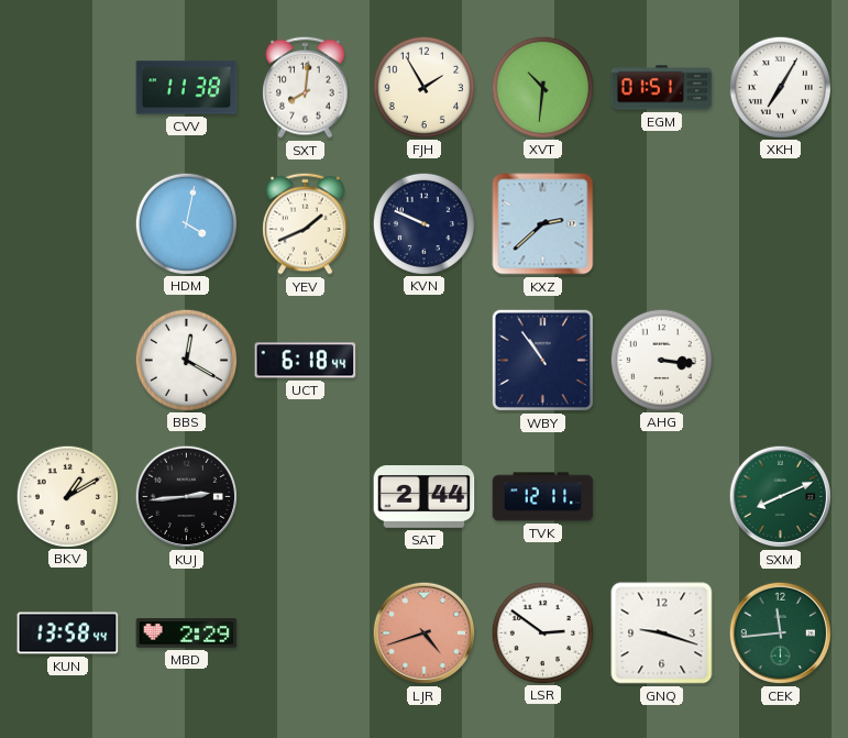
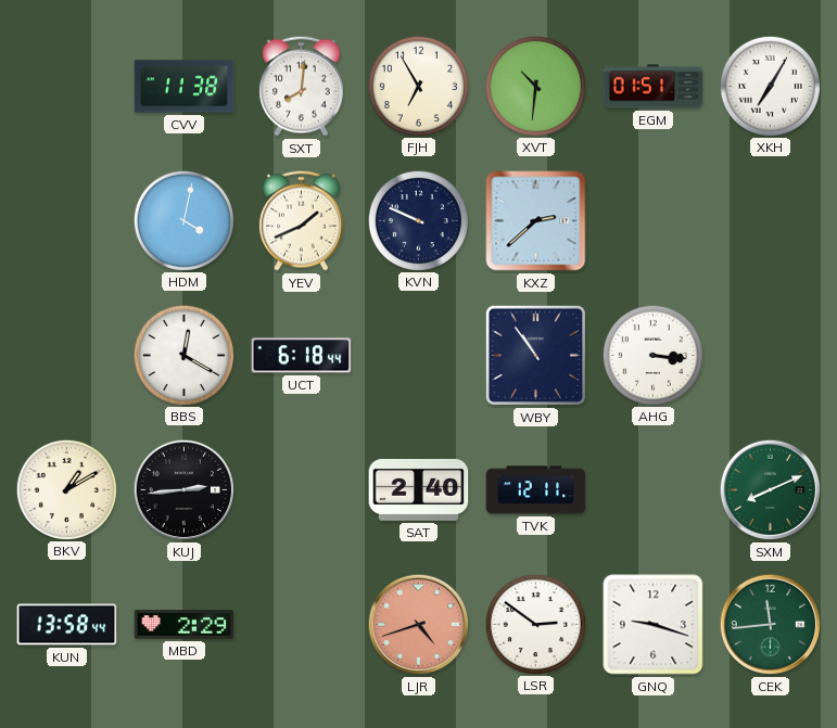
FJH: 1:55 -> 6:55 (418, 86)
SAT: 2:44 -> 2:40 (419, 490)
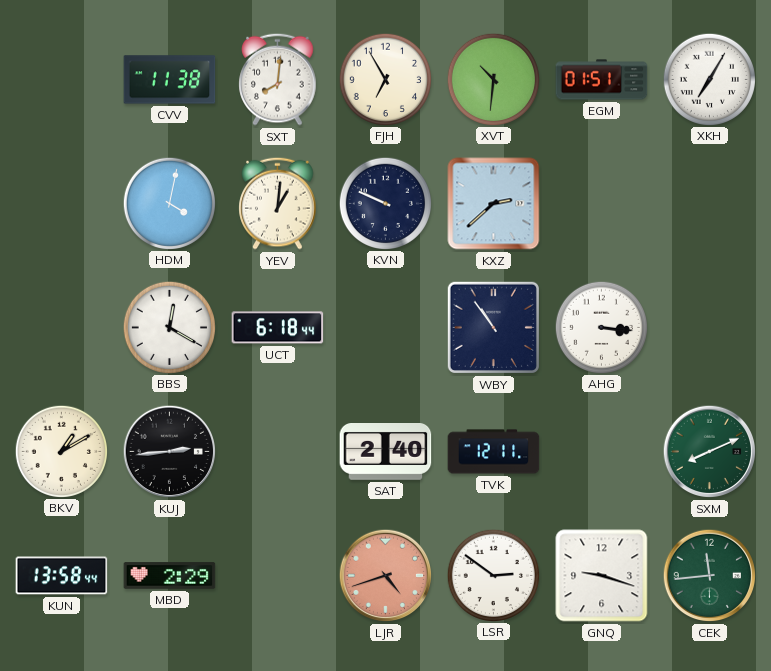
YEV: 1:41 -> 1:01 (278, 203)
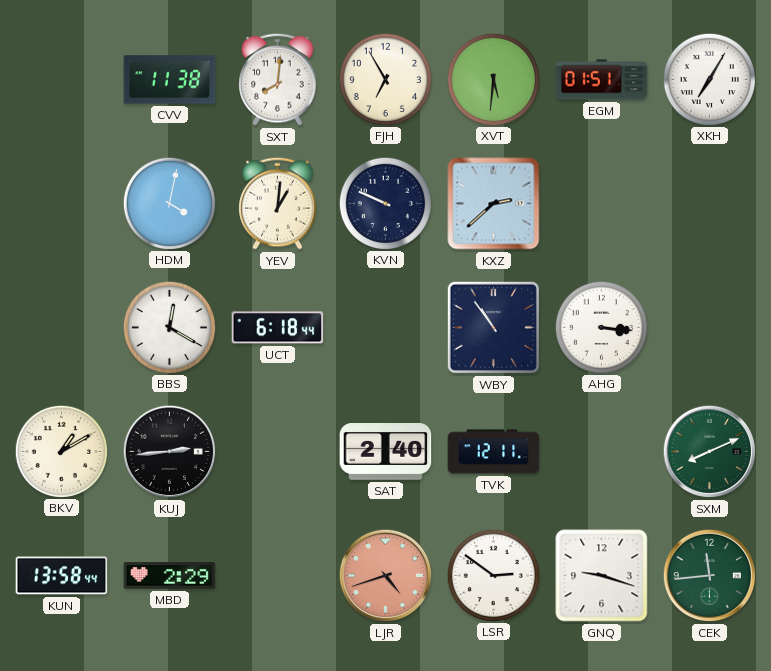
XVT: 10:31 -> 5:31 (493, 79)
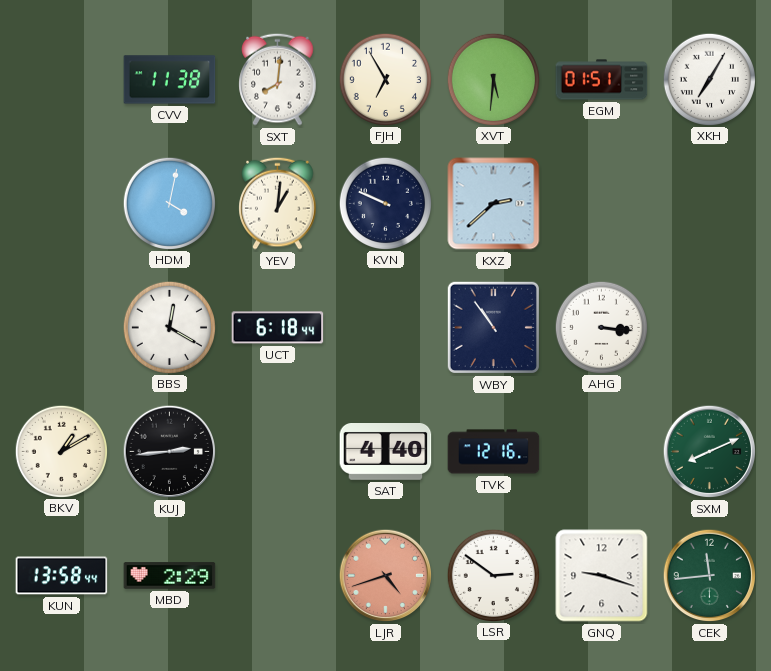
SAT: 2:40 -> 4:40 (386, 452)
TVK: 12:11 -> 12:16 (494, 452)
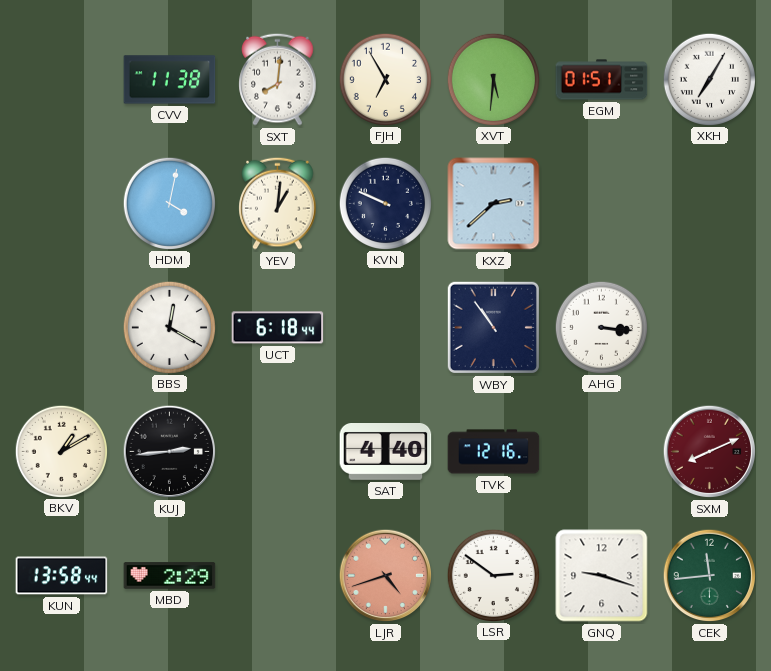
SXM dial: green -> burgundy (710, 452)
